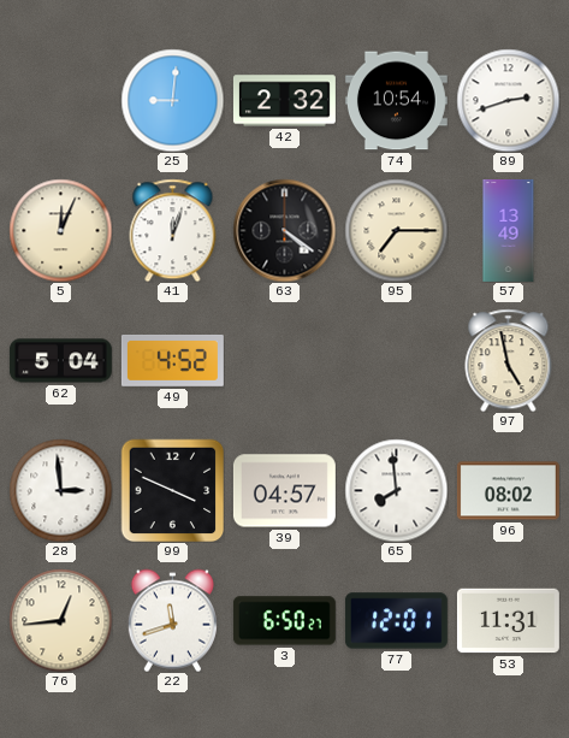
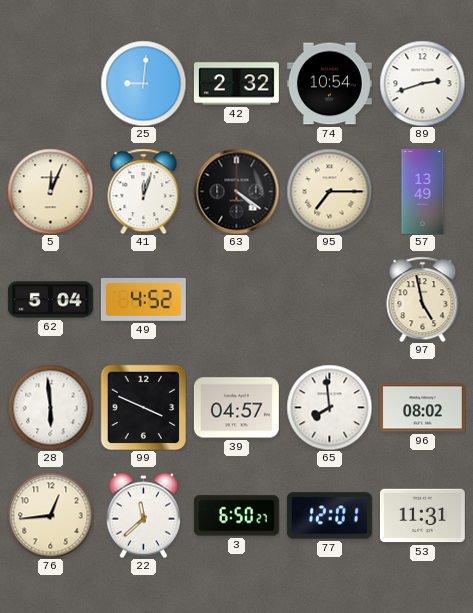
28: 2:59 -> 5:59 (50, 407)
22: 11:42 -> 11:38 (143, 515)
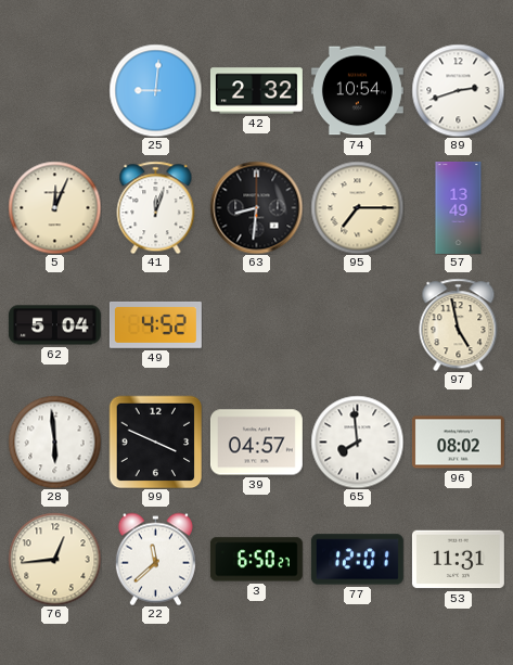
63: 4:21 -> 8:31 (256, 207)
